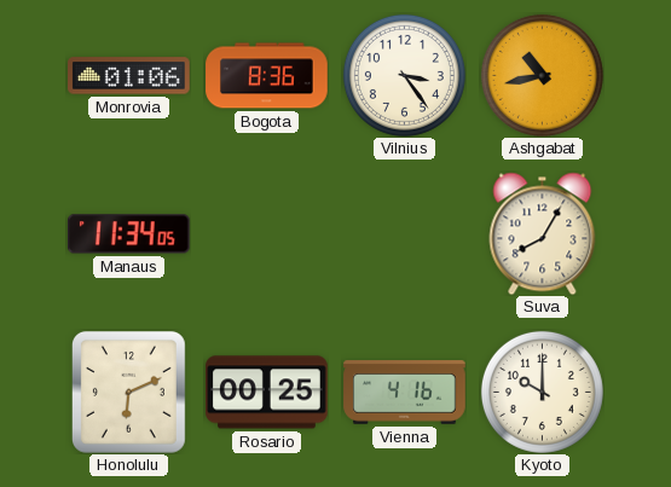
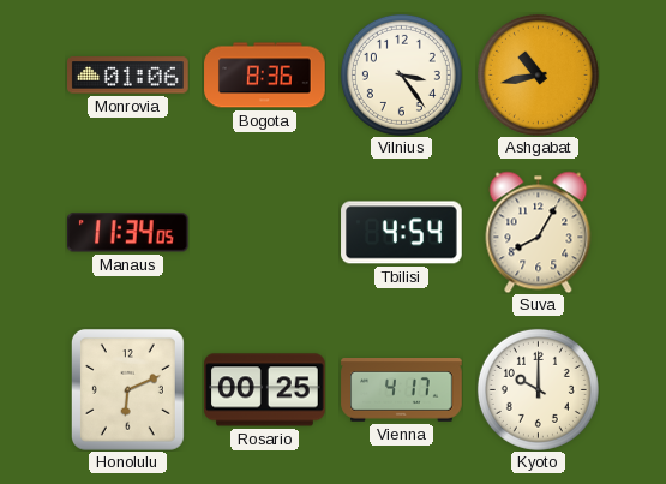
Tbilisi: none -> 4:54 (402, 233)
Vienna: 4:16 -> 4:17 (402, 390)
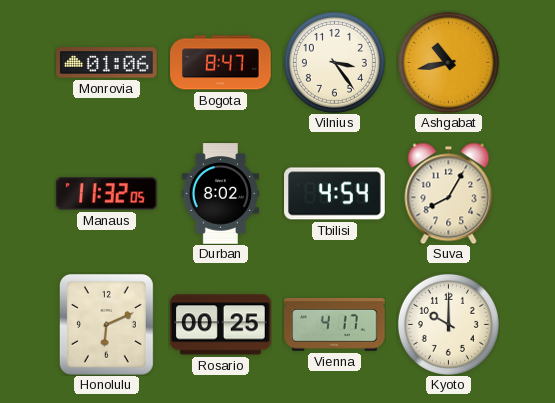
Bogota: 8:36 -> 8:47 (221, 63)
Manaus: 11:34 -> 11:32 (107, 194)
Durban: none -> 8:02 (221, 194)
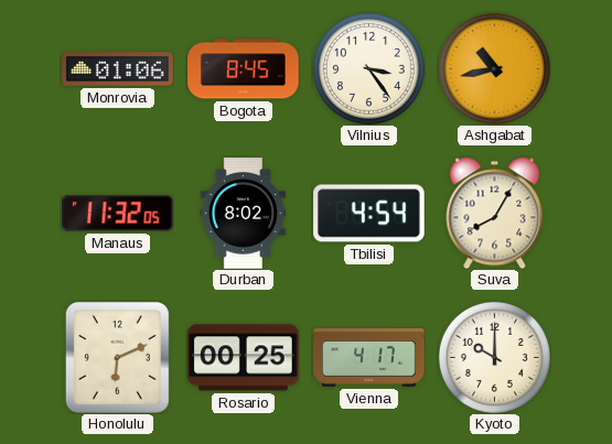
Bogota: 8:47 -> 8:45 (244, 69)
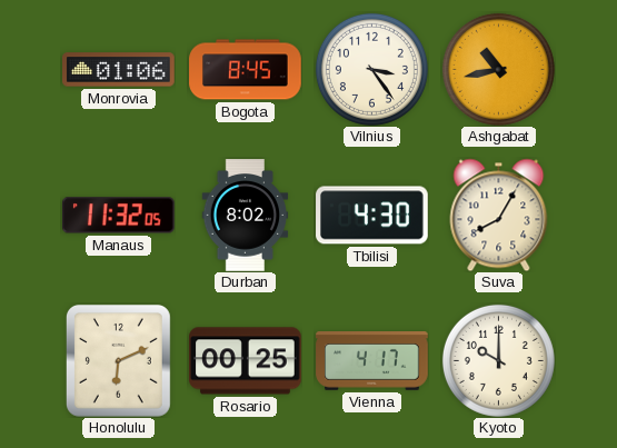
Tbilisi: 4:54 -> 4:30 (372, 216)
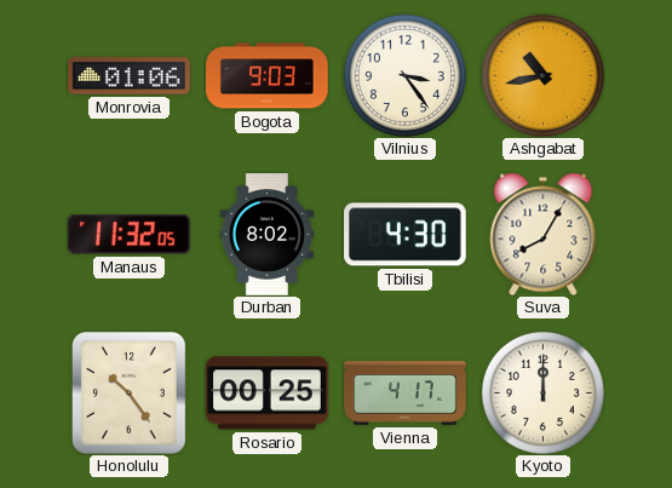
Bogota: 8:45 -> 9:03 (268, 76)
Honolulu: 6:11 -> 10:24 (128, 392)
Kyoto: 10:00 -> 12:00 (542, 392)
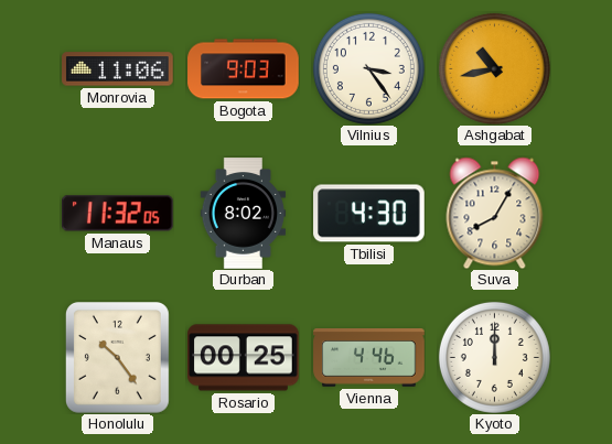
Monrovia: 01:06 -> 11:06 (118, 69)
Vienna: 4:17 -> 4:46 (369, 358)
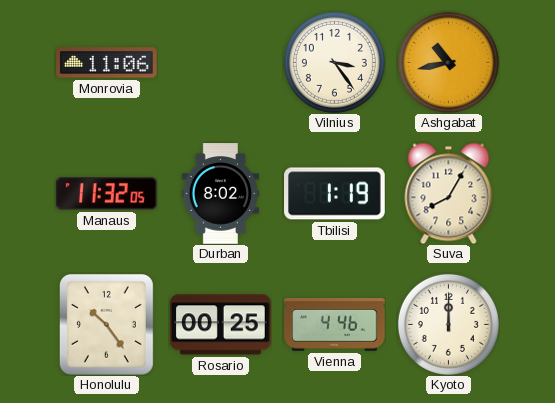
Bogota: 9:03 -> none (244, 69)
Tbilisi: 4:30 -> 1:19 (335, 194)
